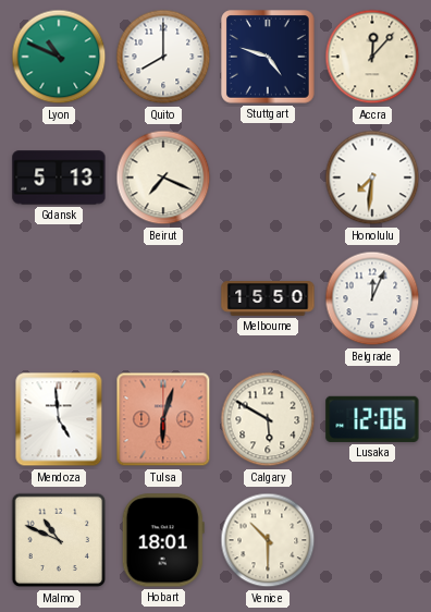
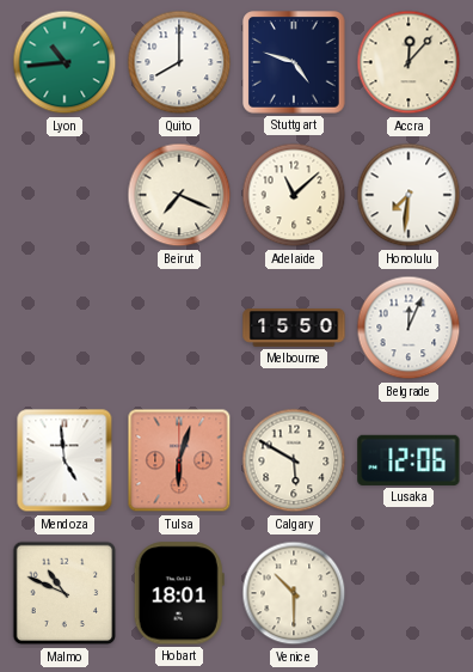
Lyon: 10:49 -> 10:44 (64, 62)
Gdansk: 5:13 -> none (59, 178)
Adelaide: none -> 11:08 (294, 195)
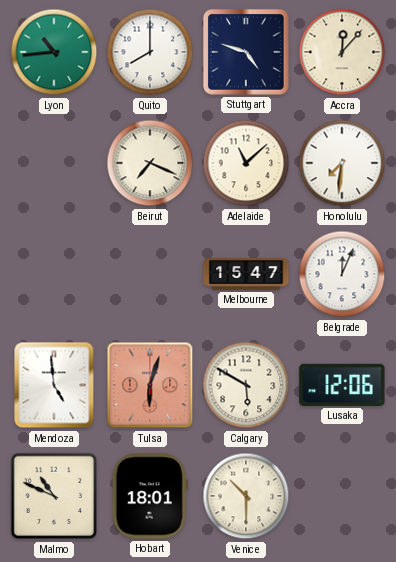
Melbourne: 15:50 -> 15:47 (246, 275)
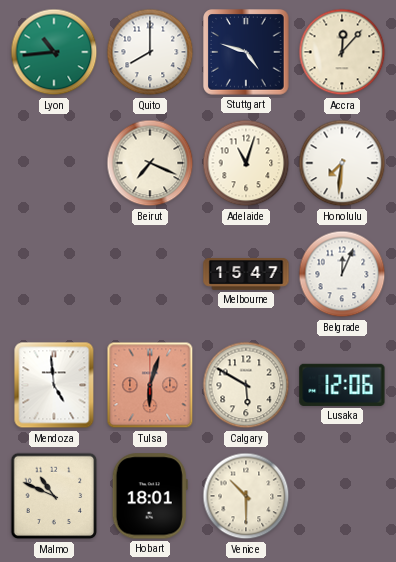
Adelaide: 11:08 -> 11:03 (246, 163)
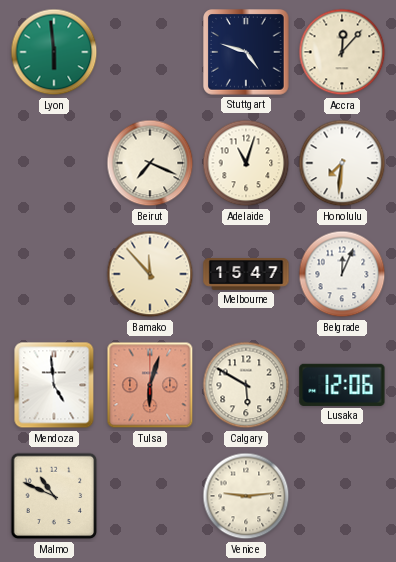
Lyon: 10:44 -> 5:59 (54, 52)
Quito: 8:00 -> none (150, 52)
Bamako: none -> 11:53 (150, 274)
Hobart: 18:01 -> none (150, 496)
Venice: 10:30 -> 9:14 (246, 496)
